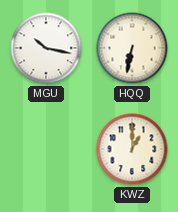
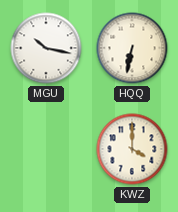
KWZ: 1:00 -> 4:00 (132, 149)
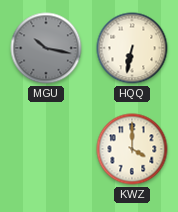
MGU dial: white -> grey (46, 48)
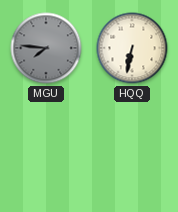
MGU: 10:17 -> 7:46 (46, 48)
KWZ: 4:00 -> none (132, 149)
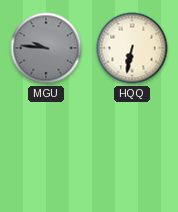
MGU: 7:46 -> 9:46 (46, 48)
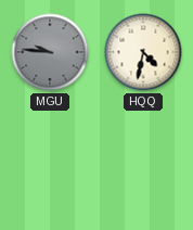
HQQ: 6:32 -> 4:32 (143, 52)
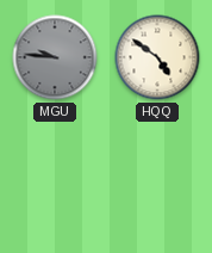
HQQ: 4:32 -> 4:51 (157, 57)
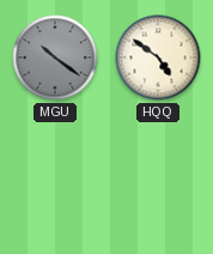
MGU: 9:46 -> 10:21 (55, 58)
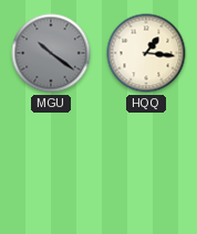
HQQ: 4:51 -> 1:16 (146, 53)
